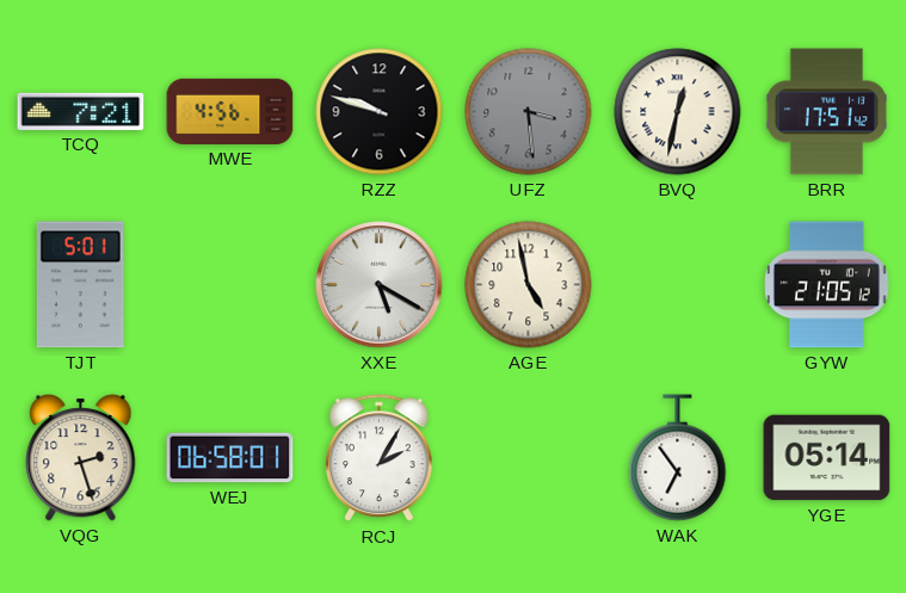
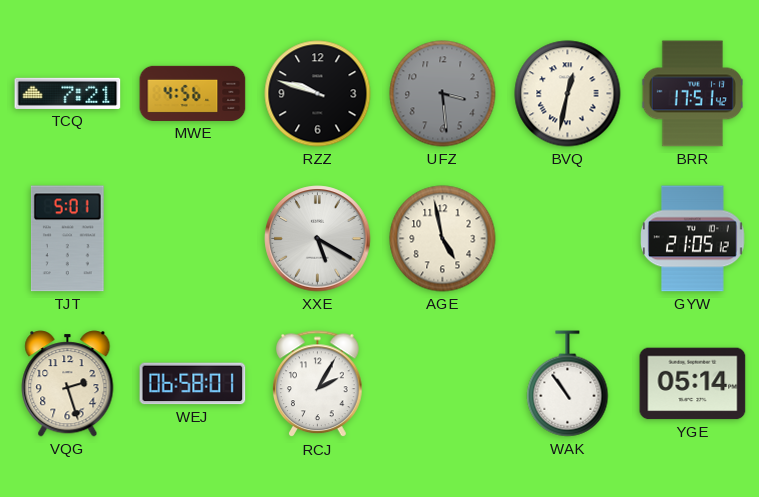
WAK: 6:54 -> 10:54 (568, 384)
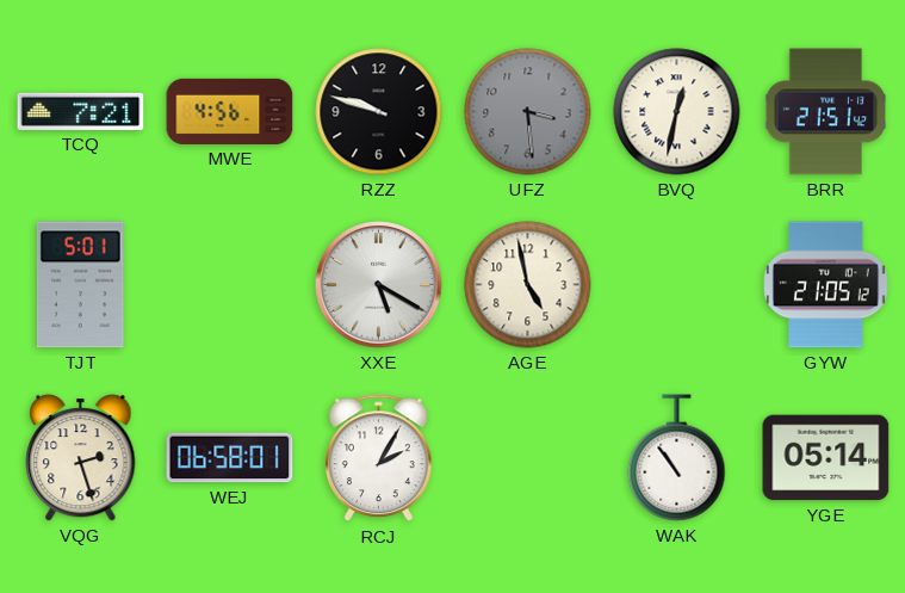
BRR: 17:51 -> 21:51 (825, 112)
